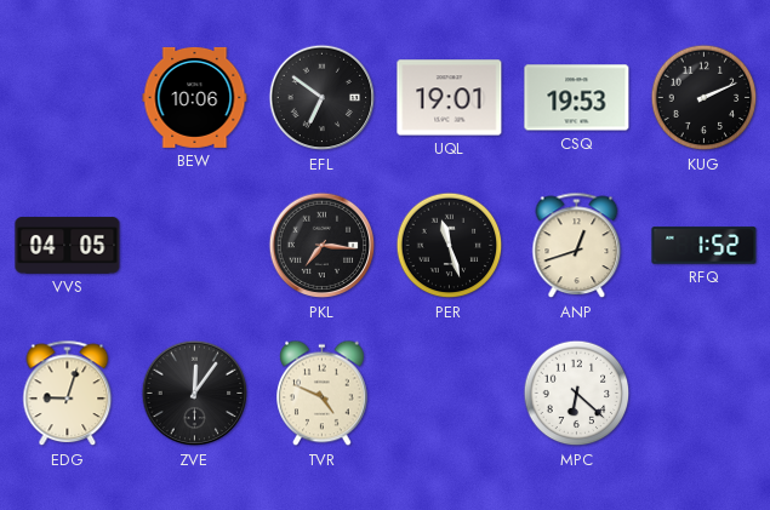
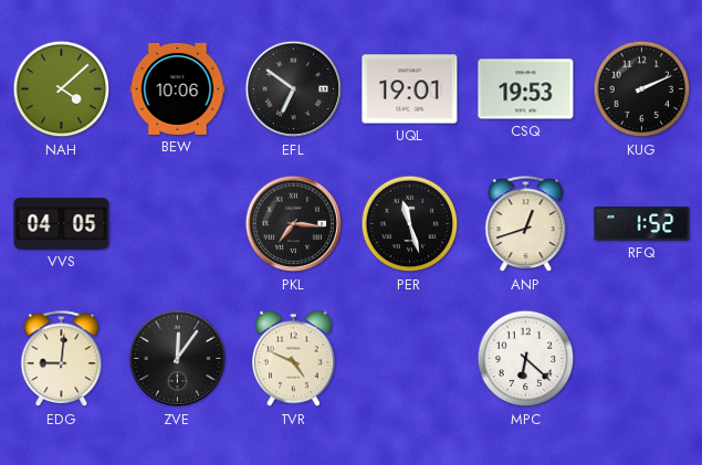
NAH: none -> 4:08 (62, 89)
EDG: 9:03 -> 9:01 (62, 359)
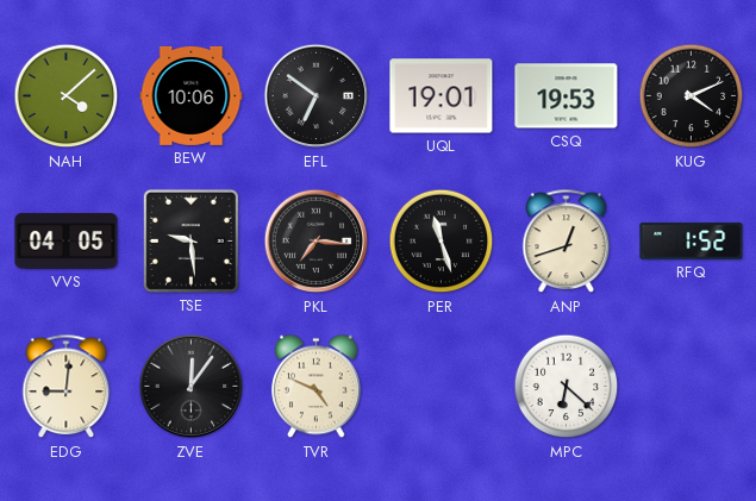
KUG: 2:11 -> 4:11 (692, 96)
TSE: none -> 9:29 (190, 240)
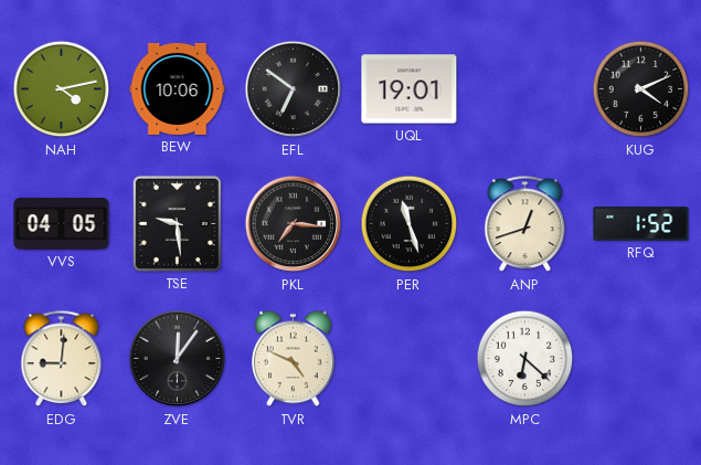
NAH: 4:08 -> 4:13 (62, 89)
CSQ: 19:53 -> none (567, 96)
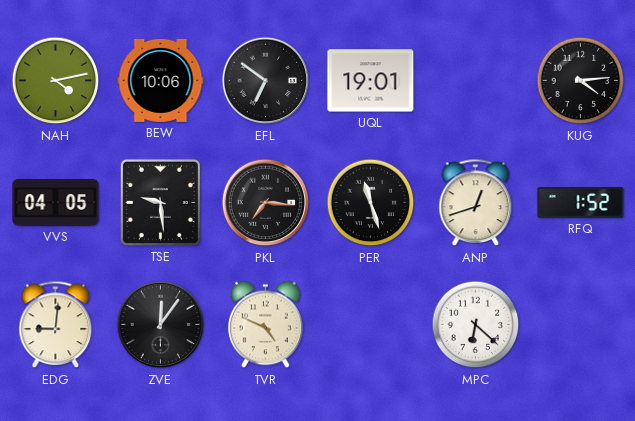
KUG: 4:11 -> 4:14 (581, 81)
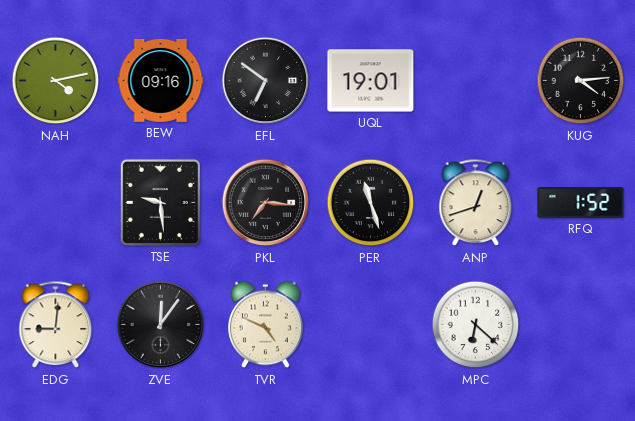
BEW: 10:06 -> 09:16 (161, 80)
VVS: 04:05 -> none (56, 203)
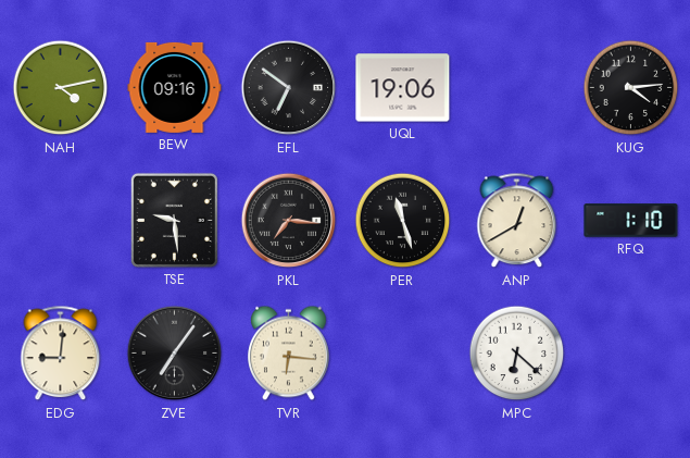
UQL: 19:01 -> 19:06 (403, 88)
ANP: 12:42 -> 12:40 (517, 221)
RFQ: 1:52 -> 1:10 (631, 221)
ZVE: 12:06 -> 7:06 (175, 354)
TVR: 4:49 -> 6:16 (289, 354)
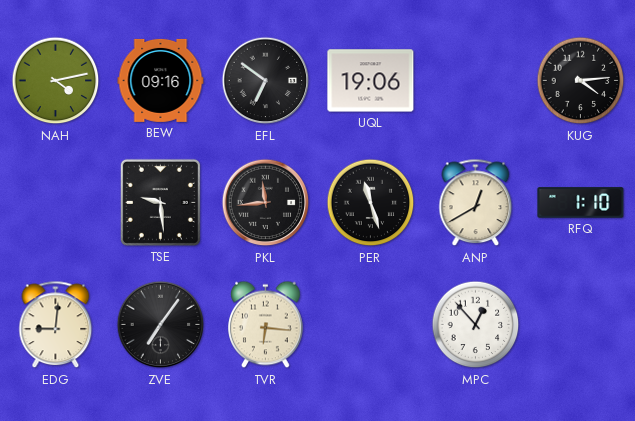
PKL: 7:16 -> 11:44 (266, 203)
MPC: 6:22 -> 12:53 (476, 325)
